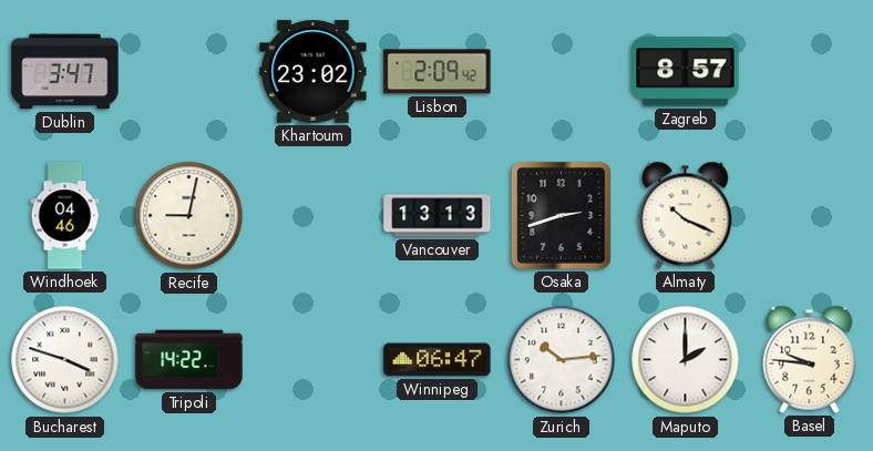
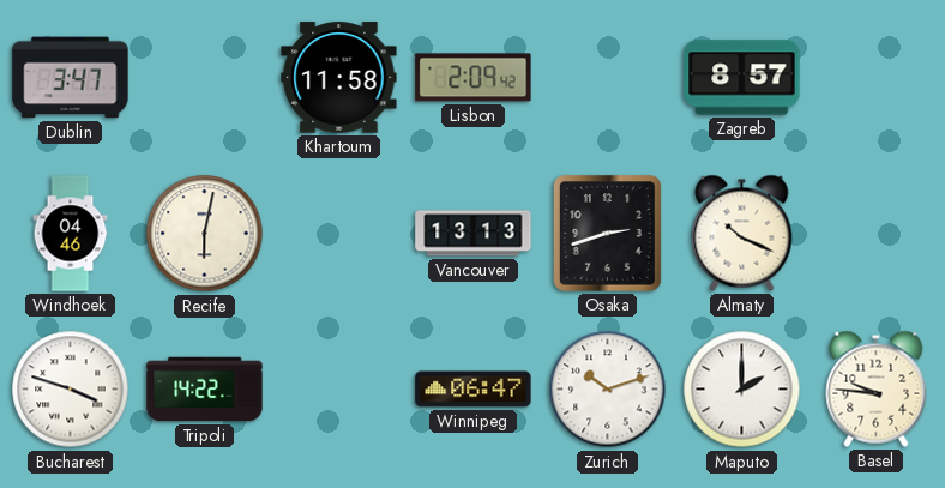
Khartoum: 23:02 -> 11:58 (339, 78)
Recife: 9:02 -> 6:02 (205, 234)
Zurich: 10:14 -> 10:12 (608, 390)
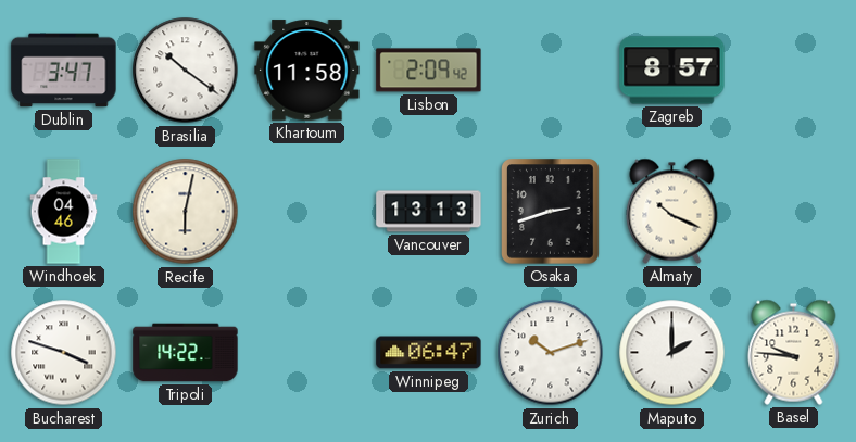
Brasilia: none -> 10:21 (186, 71)
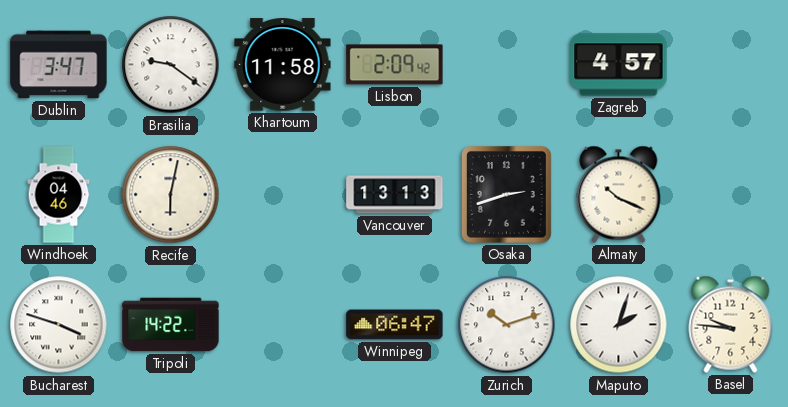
Brasilia: 10:21 -> 9:21 (171, 65)
Zagreb: 8:57 -> 4:57 (619, 65)
Maputo: 2:00 -> 2:03 (619, 325)
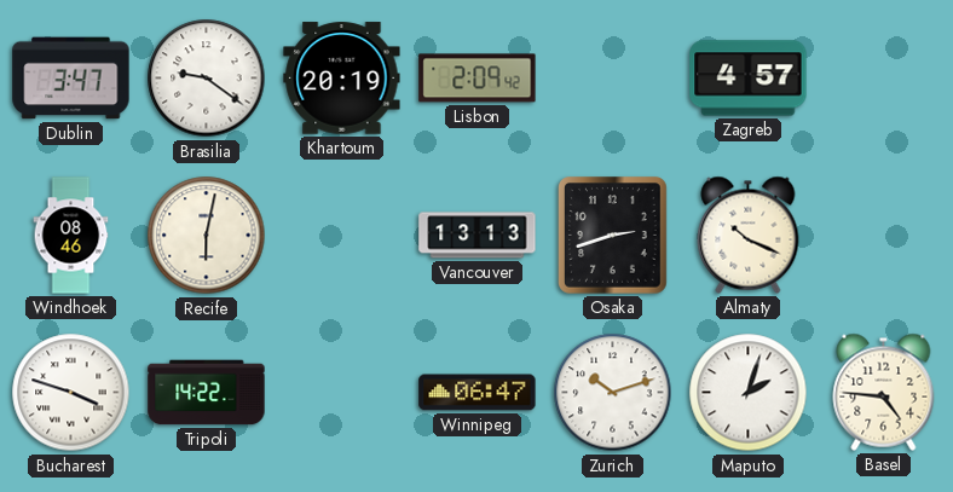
Khartoum: 11:58 -> 20:19 (342, 79)
Windhoek: 04:46 -> 08:46 (71, 236)
Basel: 9:46 -> 4:46 (884, 392)
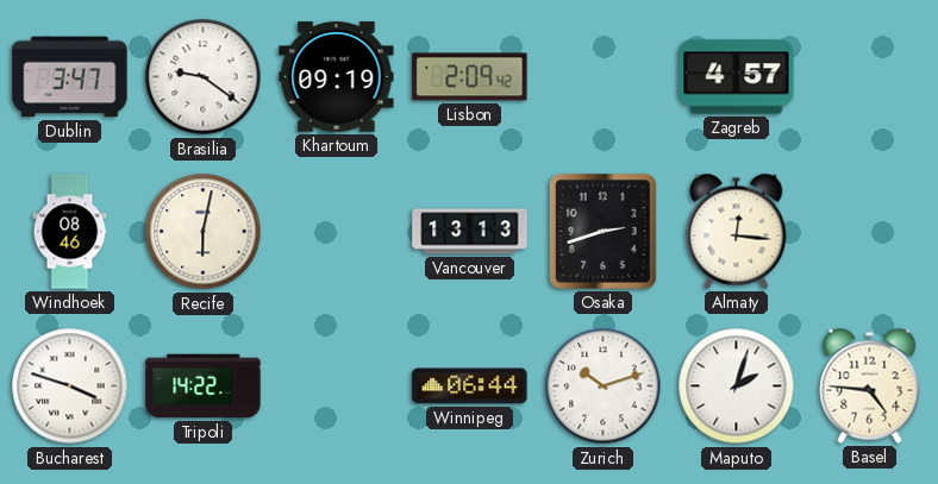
Khartoum: 20:19 -> 09:19 (337, 77)
Almaty: 10:19 -> 12:16 (737, 231)
Winnipeg: 06:47 -> 06:44 (470, 386)
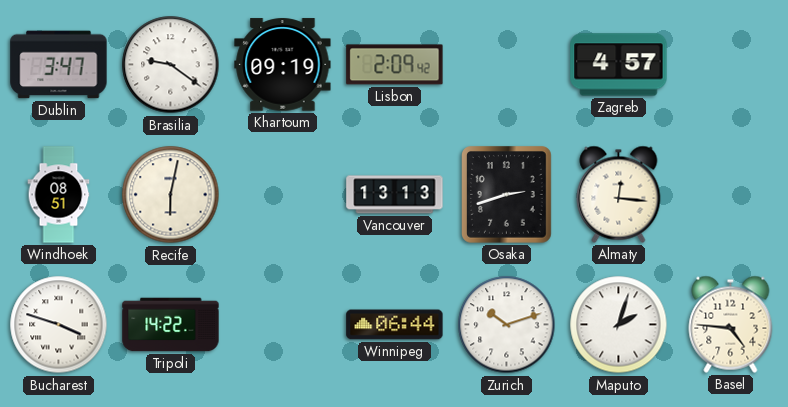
Windhoek: 08:46 -> 08:51 (59, 195)
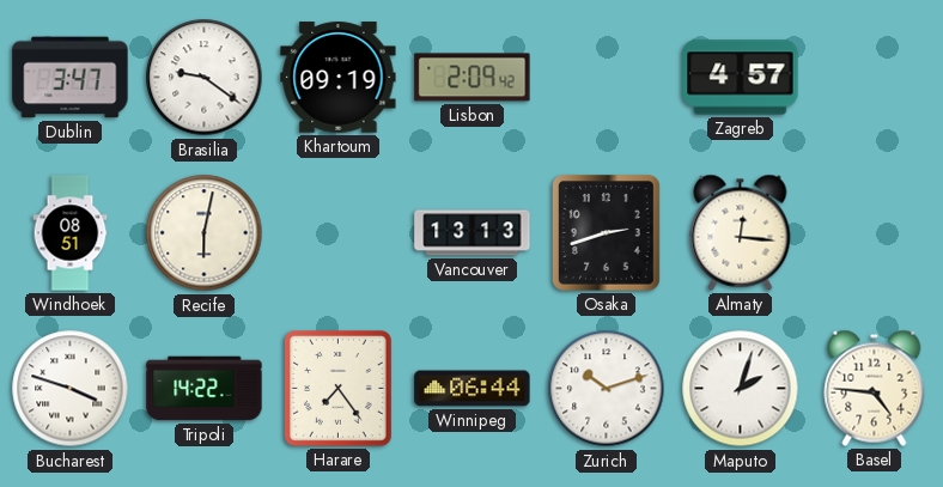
Harare: none -> 7:24 (339, 389)
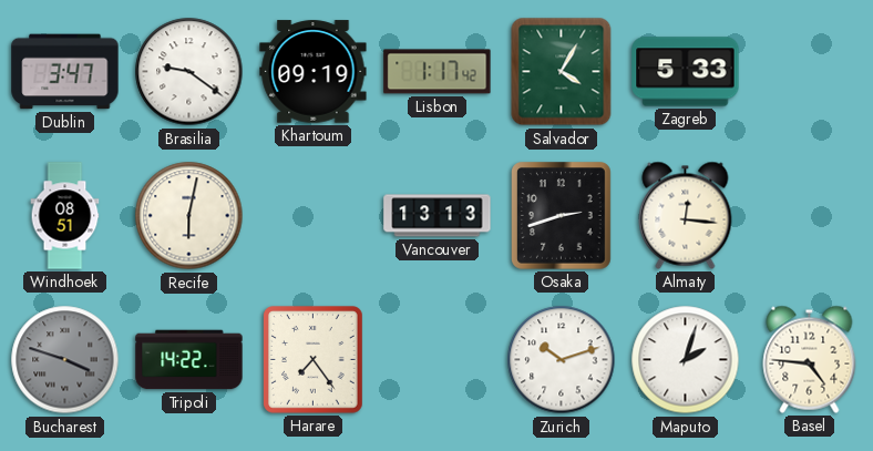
Lisbon: 2:09 -> 1:17 (438, 72)
Salvador: none -> 4:05 (562, 72)
Zagreb: 4:57 -> 5:33 (686, 72)
Bucharest dial: white -> grey (65, 360)
Winnipeg: 06:44 -> none (473, 389)
